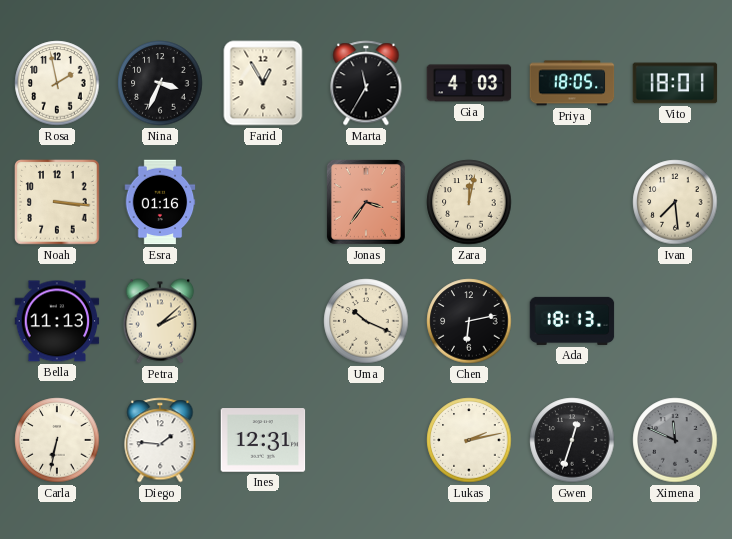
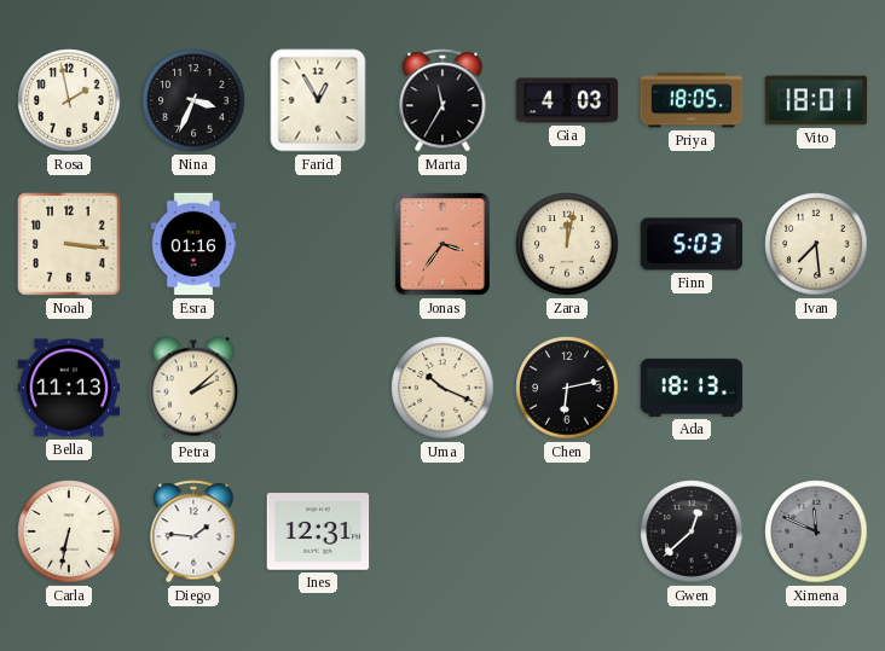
Finn: none -> 5:03 (692, 244)
Lukas: 2:13 -> none (469, 440)
Gwen: 12:33 -> 12:38 (692, 531)
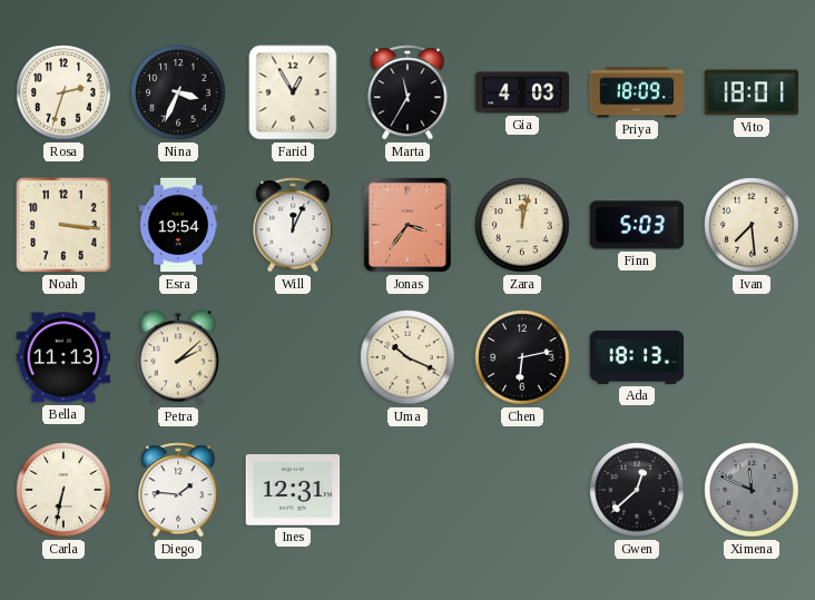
Rosa: 1:58 -> 2:33 (63, 92)
Priya: 18:05 -> 18:09 (637, 92)
Esra: 01:16 -> 19:54 (178, 225)
Will: none -> 12:04 (293, 225)
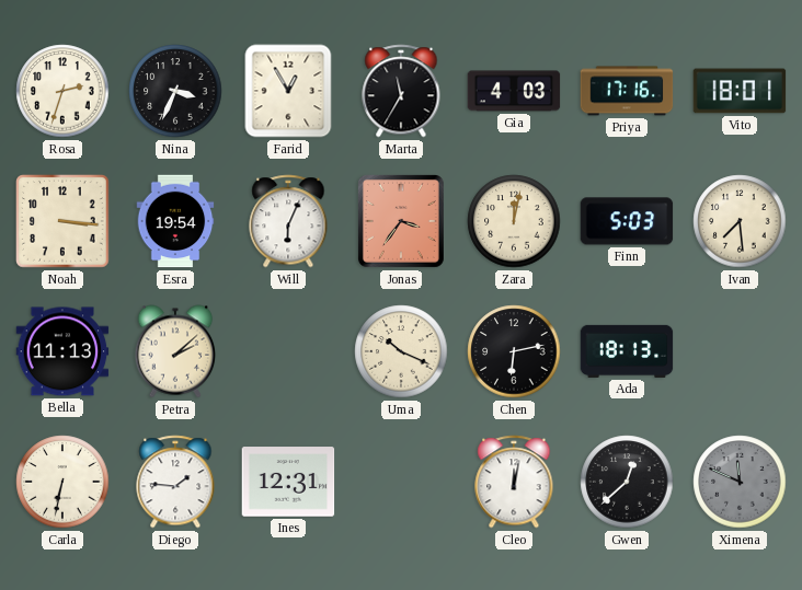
Priya: 18:09 -> 17:16 (627, 91)
Will: 12:04 -> 6:04 (288, 221)
Cleo: none -> 12:02 (514, 482)
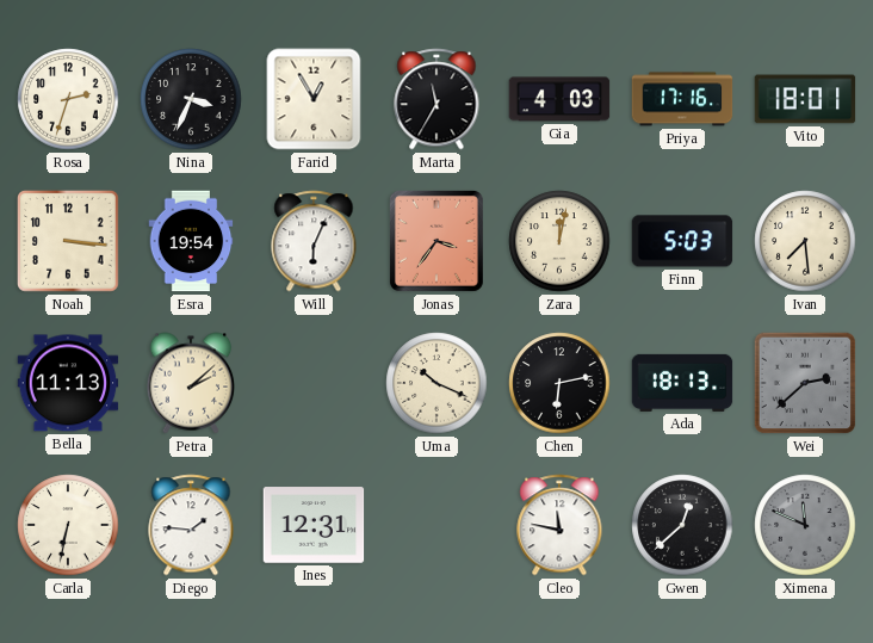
Wei: none -> 2:38 (805, 383)
Cleo: 12:02 -> 11:47 (559, 525)
